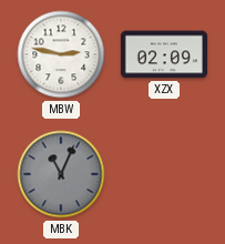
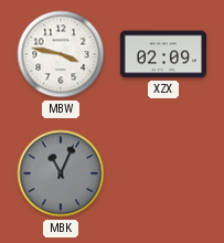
MBW: 2:47 -> 3:47 (61, 54)
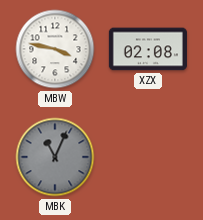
XZX: 02:09 -> 02:08 (148, 49)
